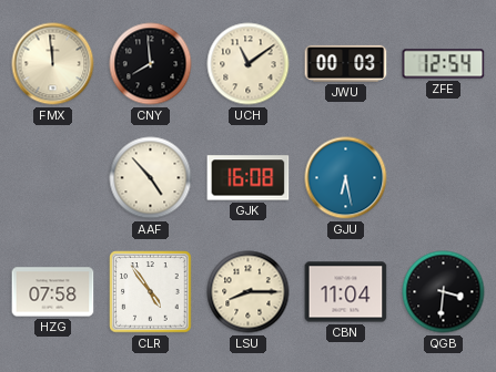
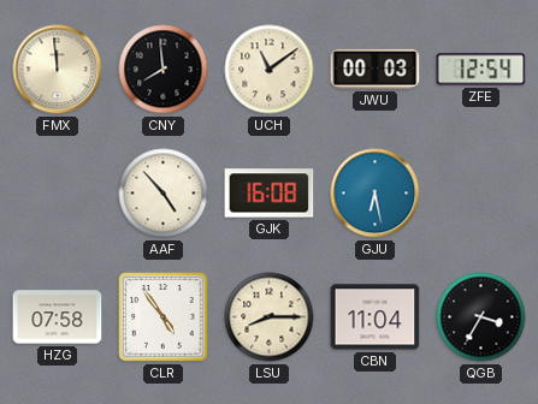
QGB: 3:31 -> 3:35 (481, 317)
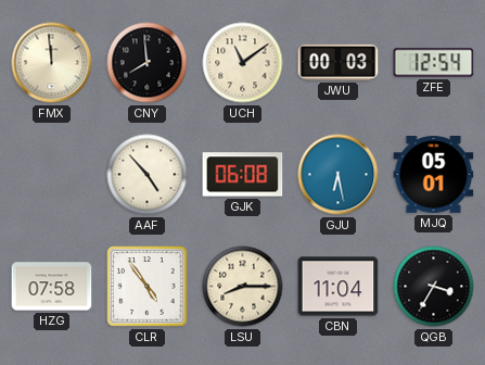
GJK: 16:08 -> 06:08 (243, 175)
MJQ: none -> 05:01 (434, 175)
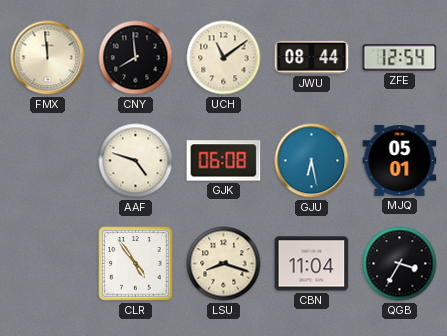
JWU: 00:03 -> 08:44 (312, 57)
AAF: 4:53 -> 4:48 (136, 161)
HZG: 07:58 -> none (52, 287)
LSU: 8:15 -> 8:18 (224, 264)
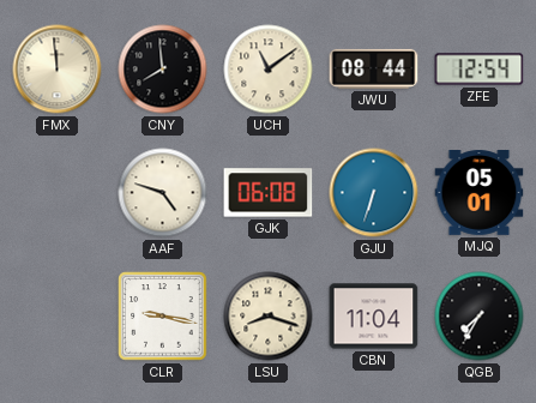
GJU: 6:28 -> 6:33 (374, 193)
CLR: 4:54 -> 9:17 (163, 317)
QGB: 3:35 -> 7:35 (480, 317)
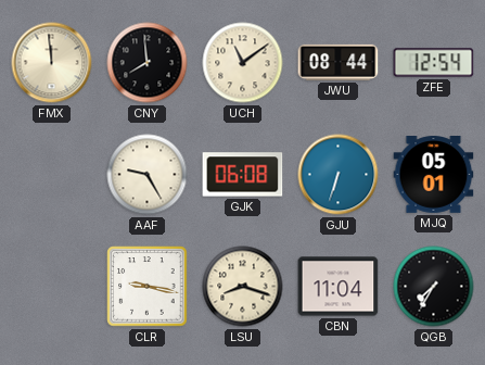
AAF: 4:48 -> 9:25 (148, 175)
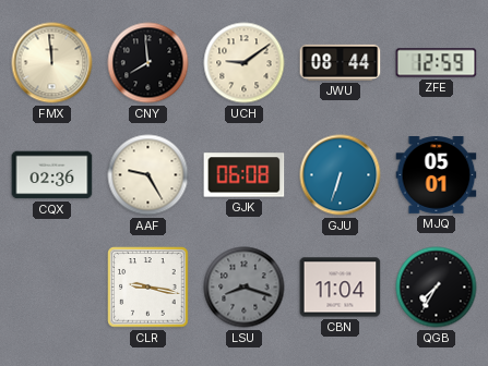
UCH: 11:09 -> 9:09 (245, 63)
ZFE: 12:54 -> 12:59 (437, 63)
CQX: none -> 02:36 (52, 175)
LSU dial: cream -> grey (245, 288)
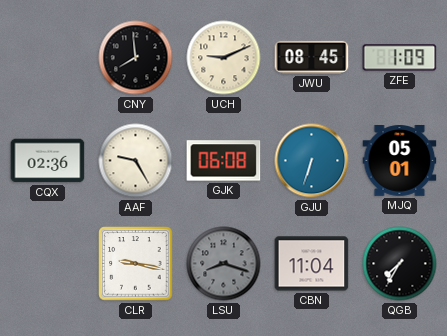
FMX: 11:59 -> none (52, 63)
UCH: 9:09 -> 9:11 (224, 58)
JWU: 08:44 -> 08:45 (312, 57)
ZFE: 12:59 -> 1:09 (400, 58)
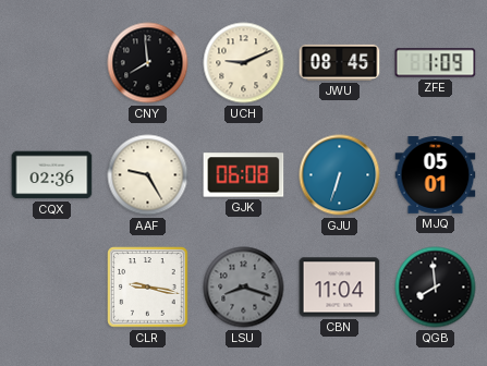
QGB: 7:35 -> 7:59 (436, 288)
